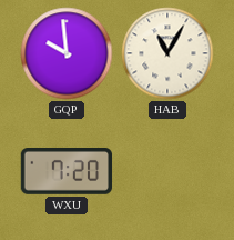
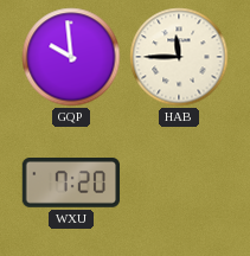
HAB: 11:05 -> 11:45 (179, 57)
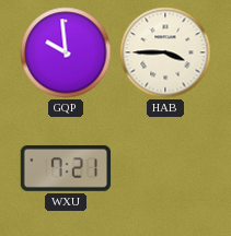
HAB: 11:45 -> 3:45 (165, 52)
WXU: 7:20 -> 7:21 (66, 169)
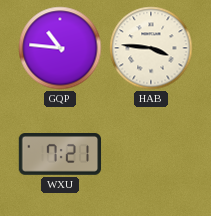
GQP: 9:59 -> 10:46 (60, 48)
HAB: 3:45 -> 3:46 (151, 48)
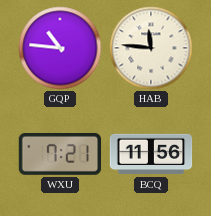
HAB: 3:46 -> 11:46 (151, 48)
BCQ: none -> 11:56 (151, 154)
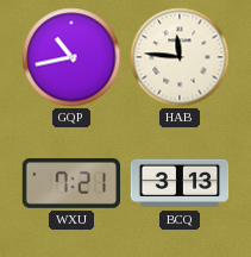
GQP: 10:46 -> 10:43 (71, 57)
BCQ: 11:56 -> 3:13 (180, 183)
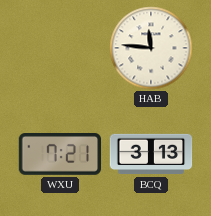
GQP: 10:43 -> none (71, 57)
